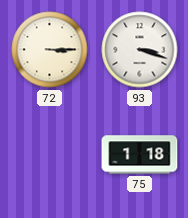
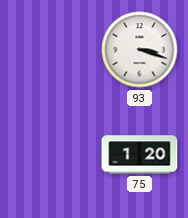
72: 3:15 -> none (50, 50)
75: 1:18 -> 1:20 (140, 155)
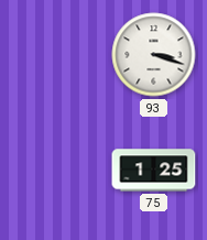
75: 1:20 -> 1:25 (154, 171)
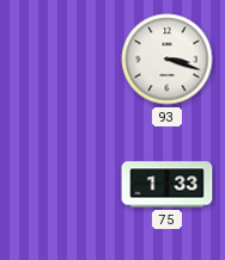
75: 1:25 -> 1:33 (168, 185)
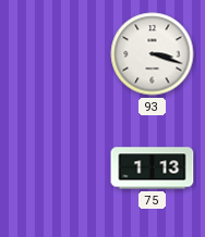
75: 1:33 -> 1:13 (153, 169)
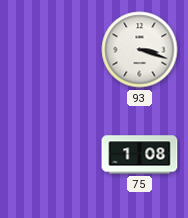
75: 1:13 -> 1:08 (140, 155)
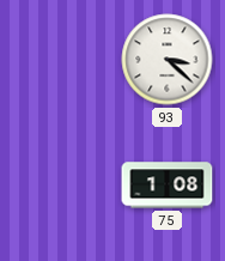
93: 3:18 -> 3:22 (168, 60)
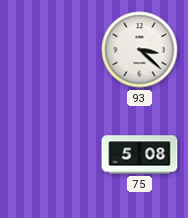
75: 1:08 -> 5:08 (140, 155)
